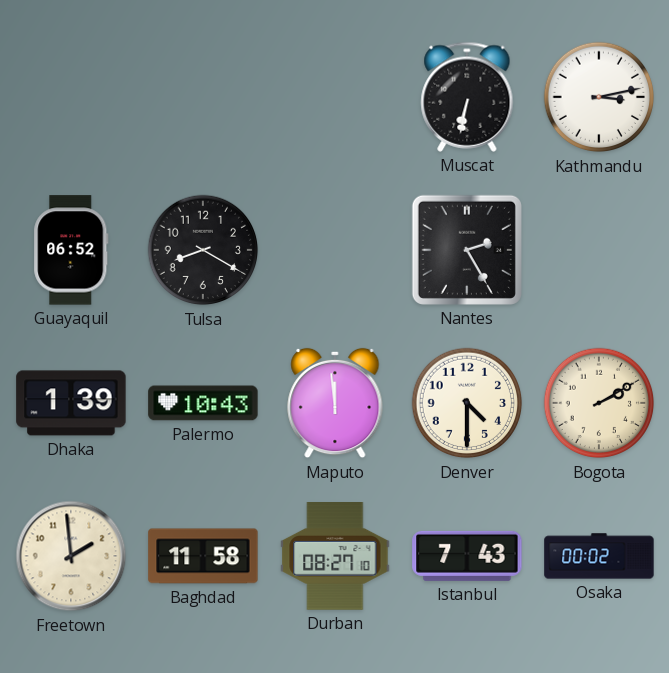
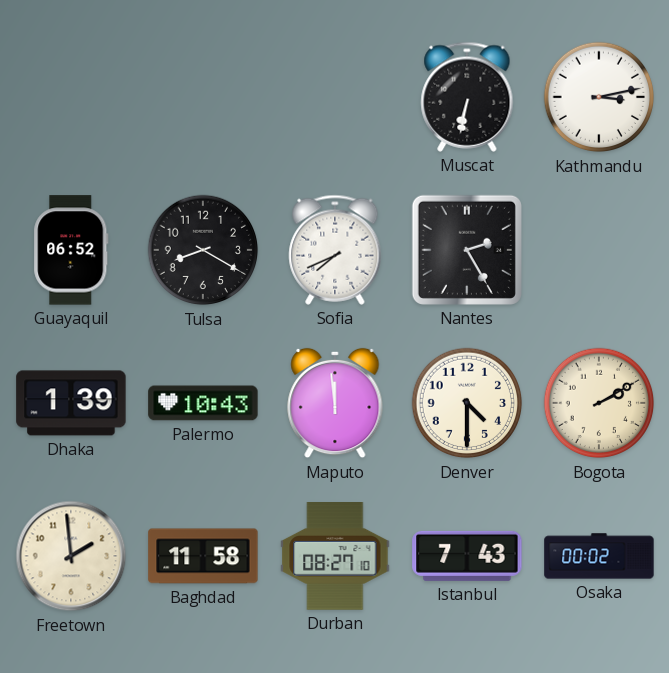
Sofia: none -> 7:41 (335, 250)
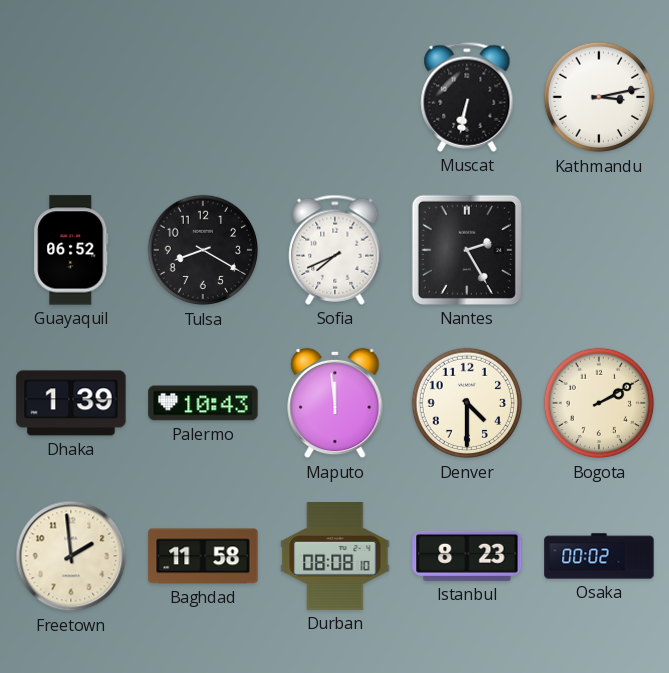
Durban: 08:27 -> 08:08 (335, 557)
Istanbul: 7:43 -> 8:23 (467, 556)
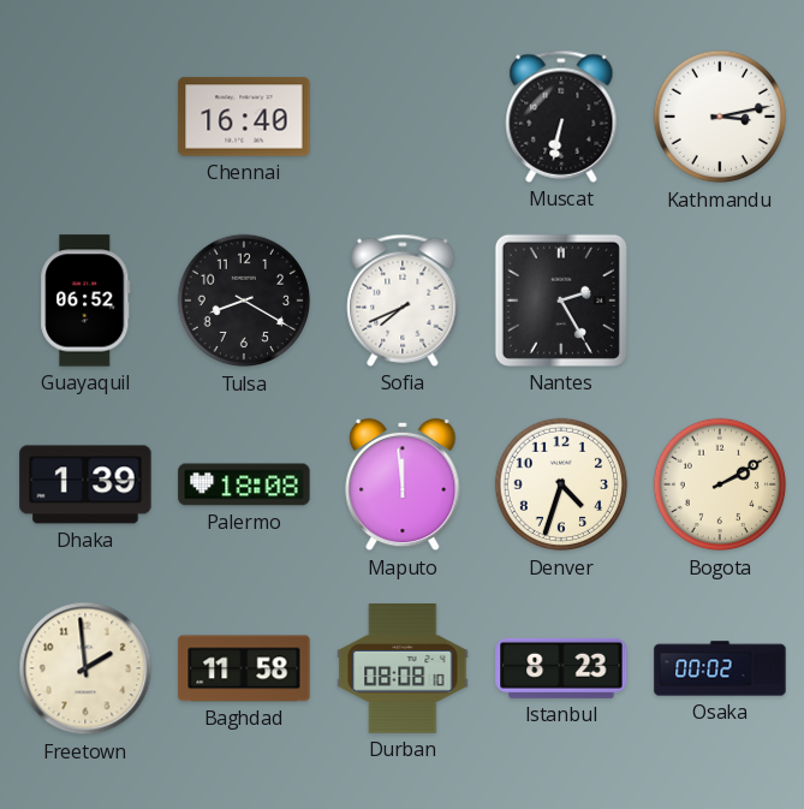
Chennai: none -> 16:40 (244, 117)
Palermo: 10:43 -> 18:08 (244, 484)
Denver: 4:30 -> 4:33 (561, 484)
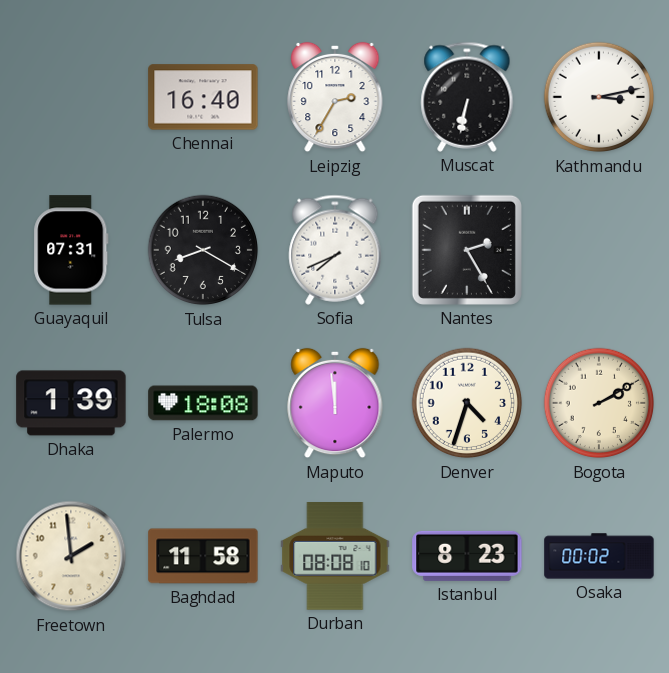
Leipzig: none -> 2:35 (335, 97)
Guayaquil: 06:52 -> 07:31 (71, 250)
